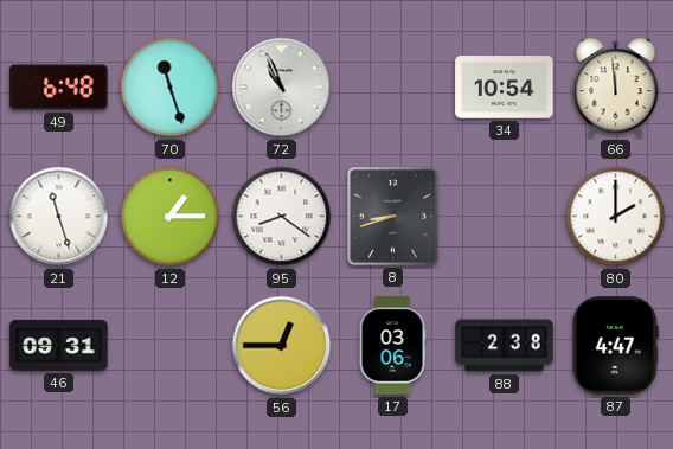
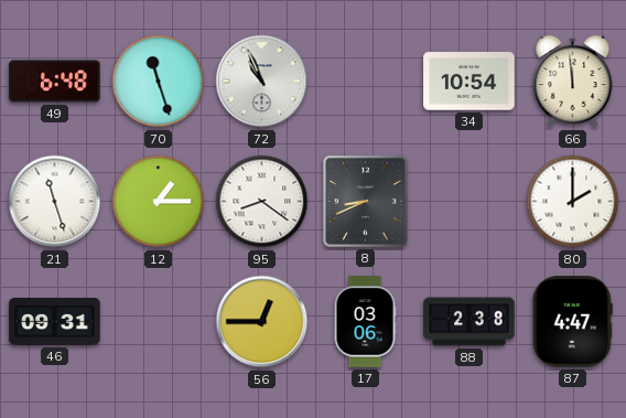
8: 8:42 -> 8:41 (366, 202)
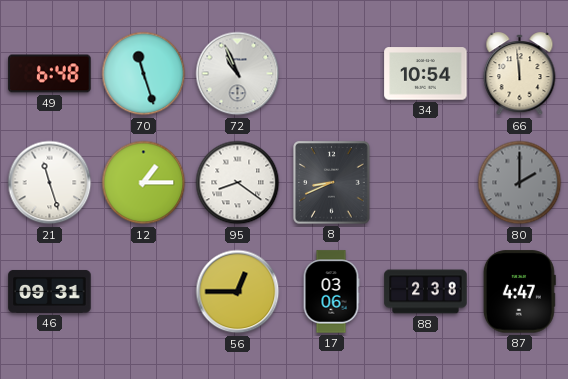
80 dial: white -> grey (520, 183)
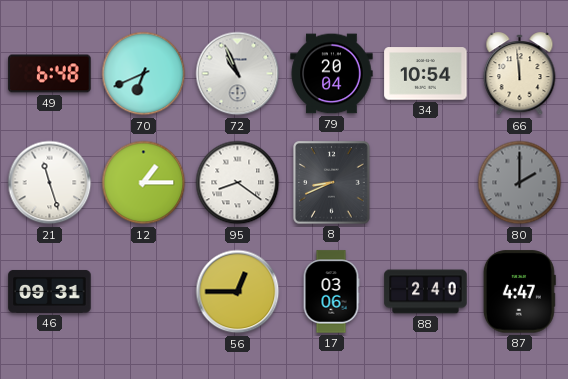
70: 11:27 -> 6:41 (144, 74)
79: none -> 20:04 (332, 74)
88: 2:38 -> 2:40 (426, 292)
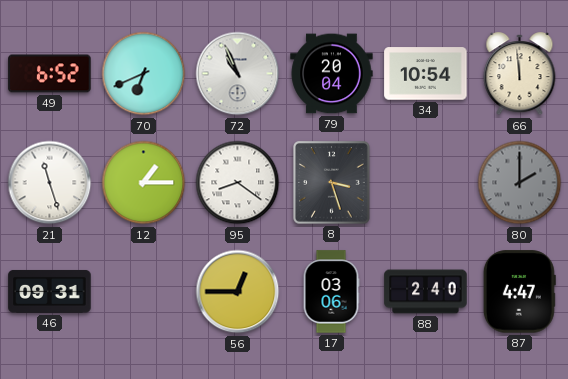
49: 6:48 -> 6:52 (50, 74)
8: 8:41 -> 3:27 (332, 183)
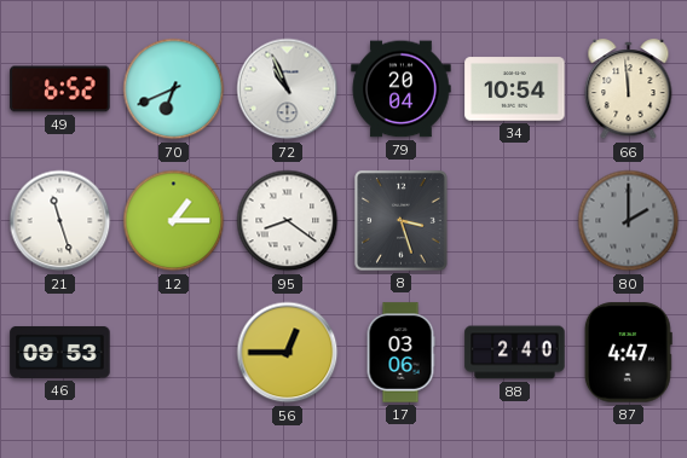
46: 09:31 -> 09:53 (60, 352)
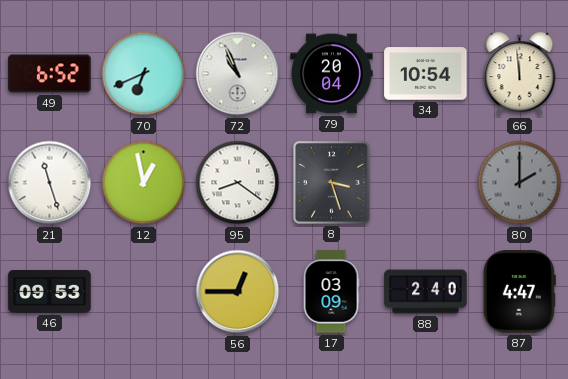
12: 1:15 -> 12:58 (144, 183)
17: 03:06 -> 03:09 (331, 292)
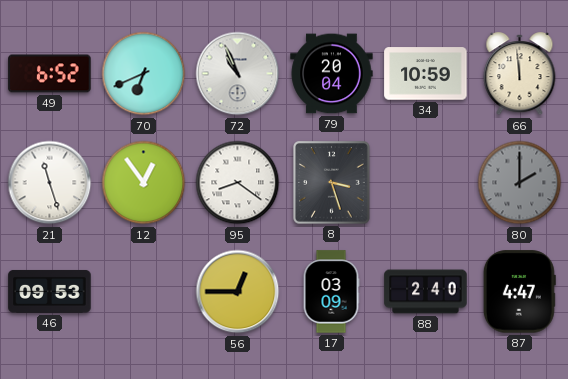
34: 10:54 -> 10:59 (426, 74)
12: 12:58 -> 12:54 (144, 183)
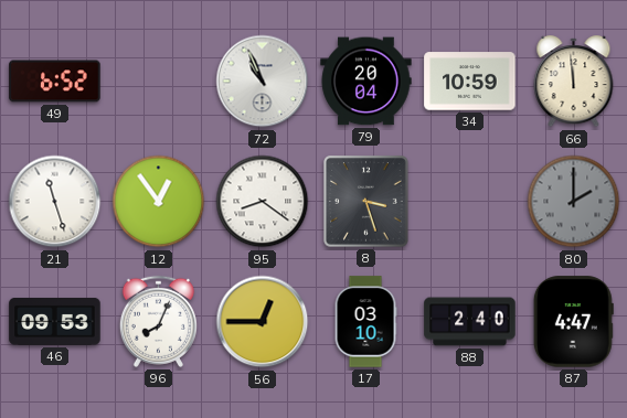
70: 6:41 -> none (144, 74)
96: none -> 8:04 (158, 321)
17: 03:09 -> 03:10 (365, 322)
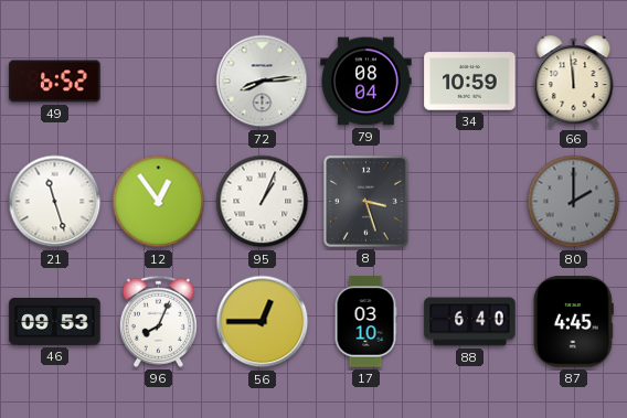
72: 10:56 -> 8:14 (263, 82)
79: 20:04 -> 08:04 (366, 82)
95: 8:21 -> 1:04 (263, 202)
88: 2:40 -> 6:40 (470, 322)
87: 4:47 -> 4:45 (573, 322)
